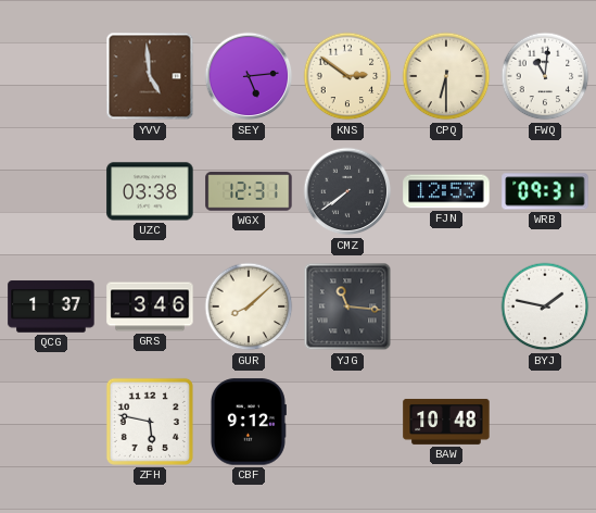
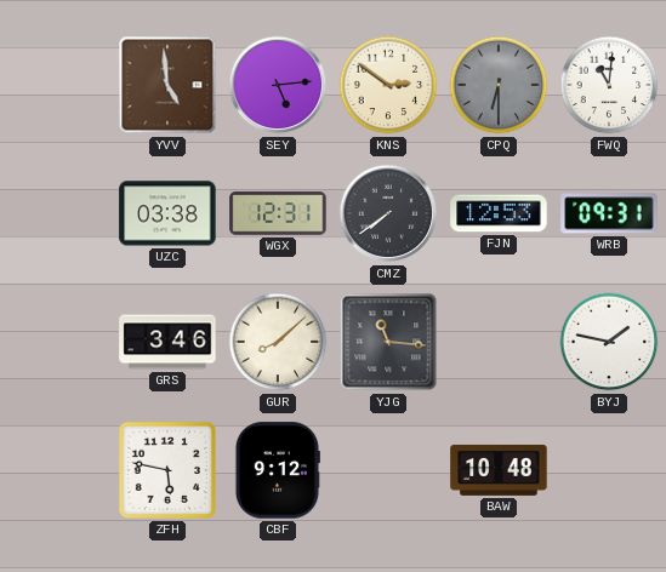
CPQ dial: cream -> grey (499, 85)
QCG: 1:37 -> none (51, 306)
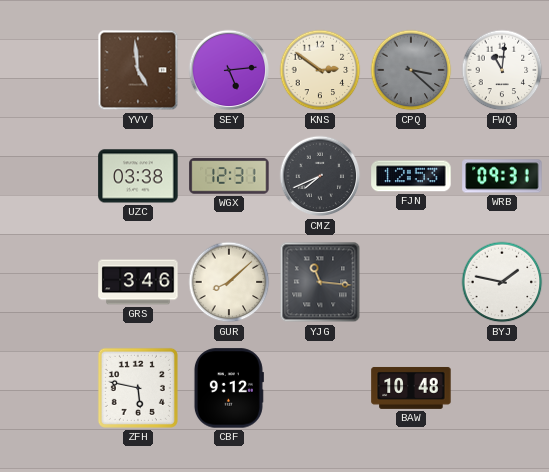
CPQ: 6:30 -> 3:22 (411, 70)
CMZ: 7:39 -> 7:41 (320, 176)
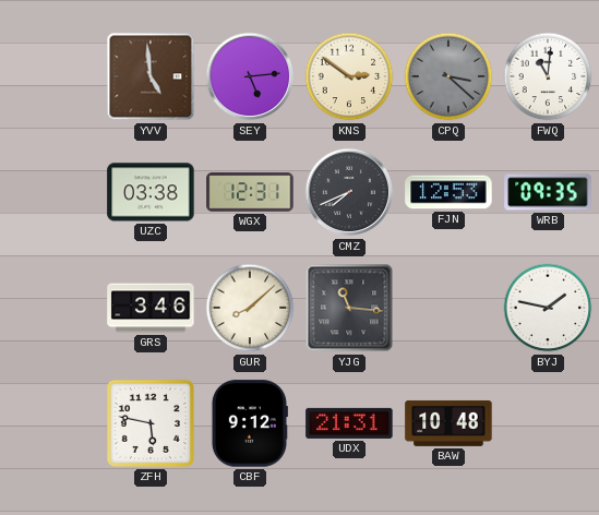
WRB: 09:31 -> 09:35 (548, 192)
UDX: none -> 21:31 (349, 423)
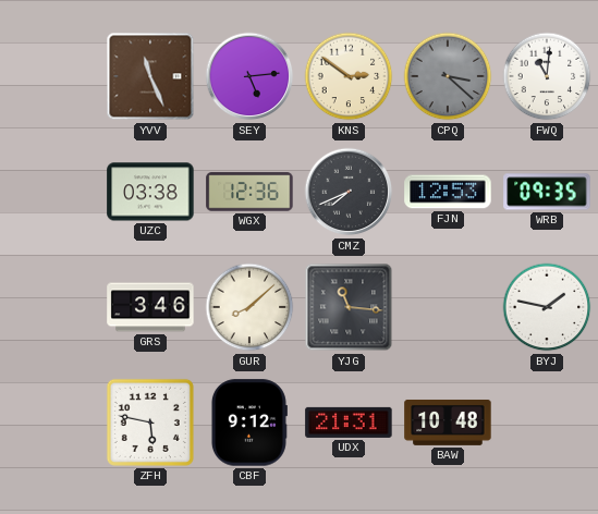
YVV: 4:59 -> 11:26 (150, 76)
WGX: 12:31 -> 12:36 (249, 192)
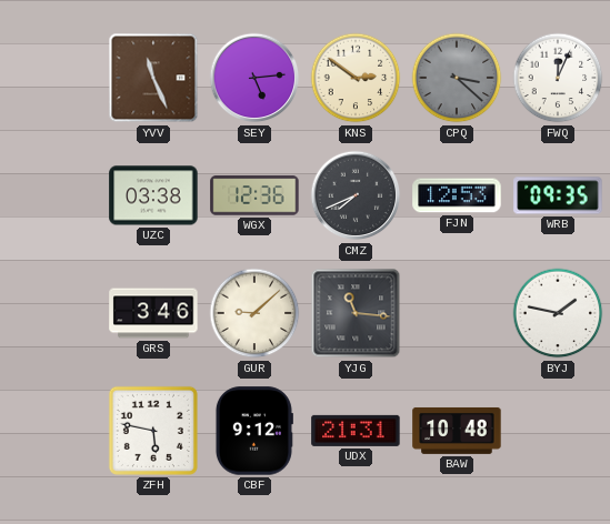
FWQ: 11:01 -> 12:04 (558, 78)
GUR: 8:08 -> 9:08 (254, 313)
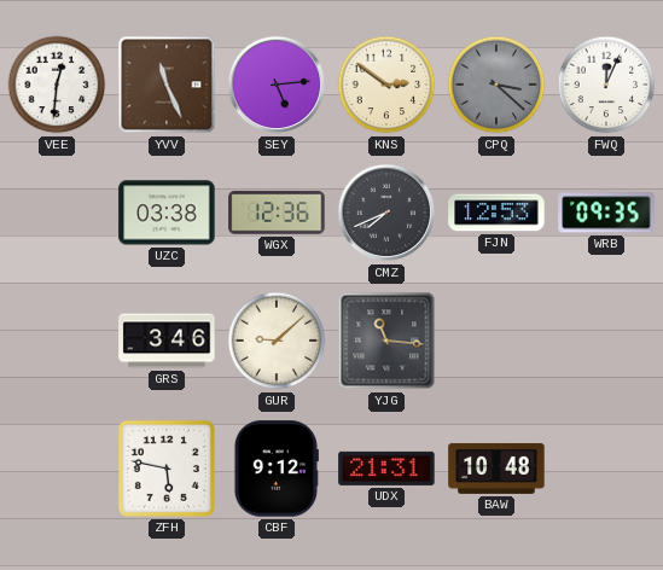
VEE: none -> 12:31 (57, 85)
BYJ: 1:47 -> none (558, 313)
